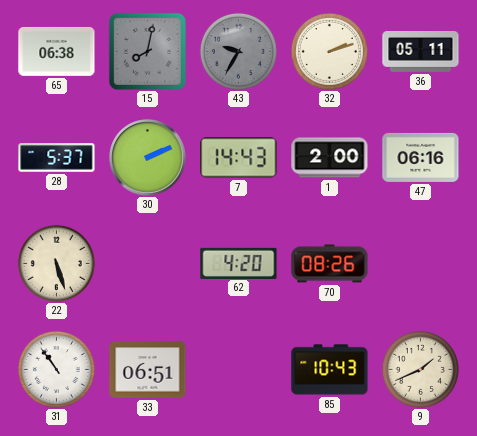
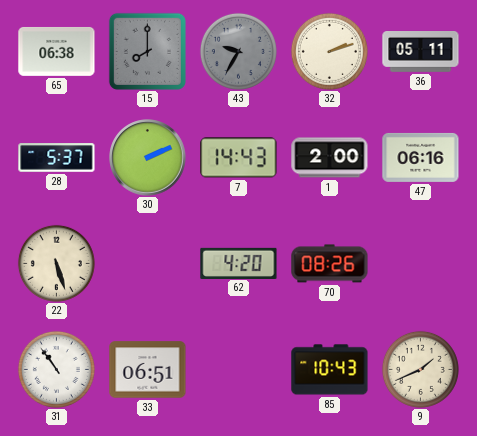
15: 8:02 -> 8:00 (147, 51)
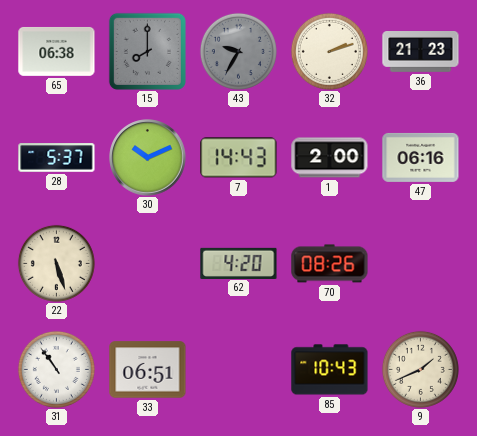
36: 05:11 -> 21:23 (421, 52)
30: 2:11 -> 10:11 (148, 158)
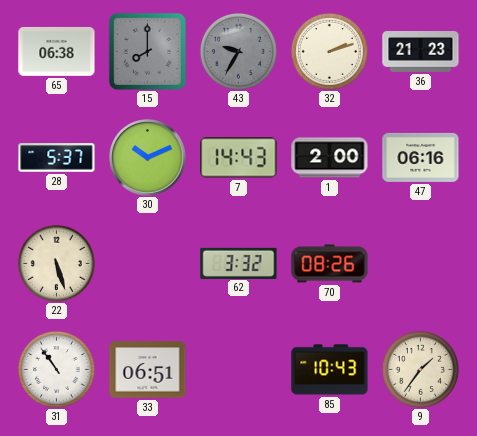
62: 4:20 -> 3:32 (239, 263)
9: 1:41 -> 1:36 (420, 369)
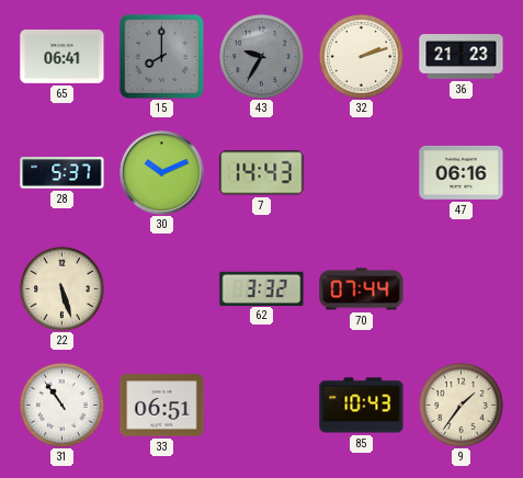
65: 06:38 -> 06:41 (62, 56)
1: 2:00 -> none (330, 158)
70: 08:26 -> 07:44 (362, 289)
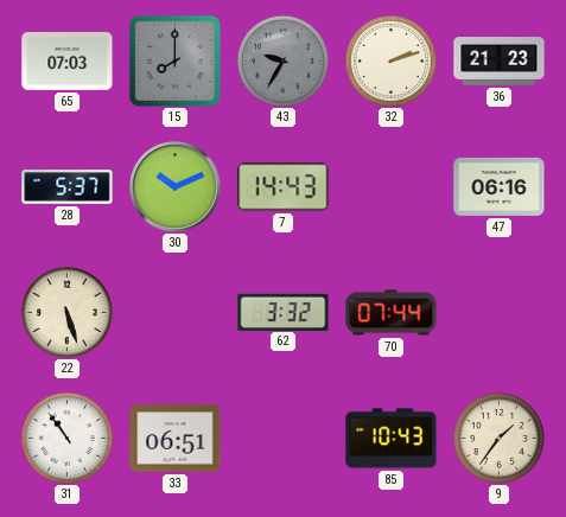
65: 06:41 -> 07:03 (68, 60)
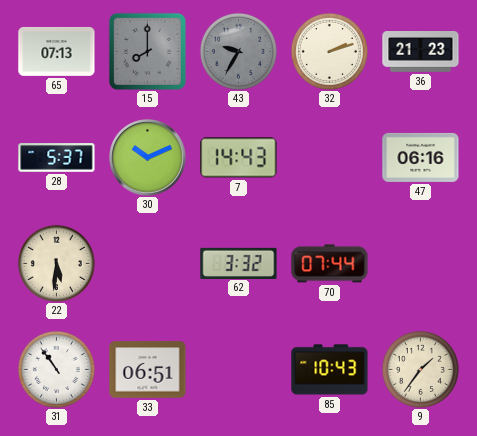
65: 07:03 -> 07:13 (57, 51)
22: 5:27 -> 5:31 (56, 263)
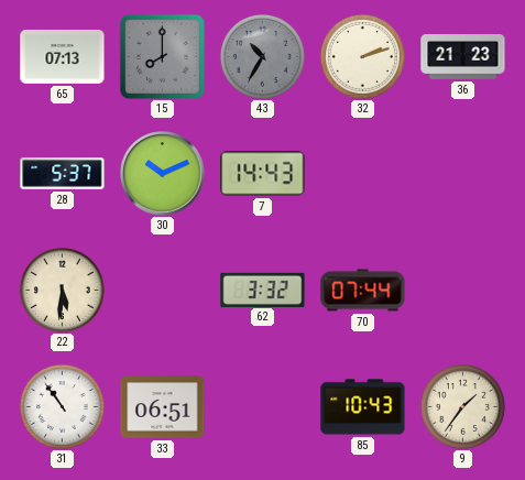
43: 9:35 -> 10:35 (262, 56)
47: 06:16 -> none (421, 157)
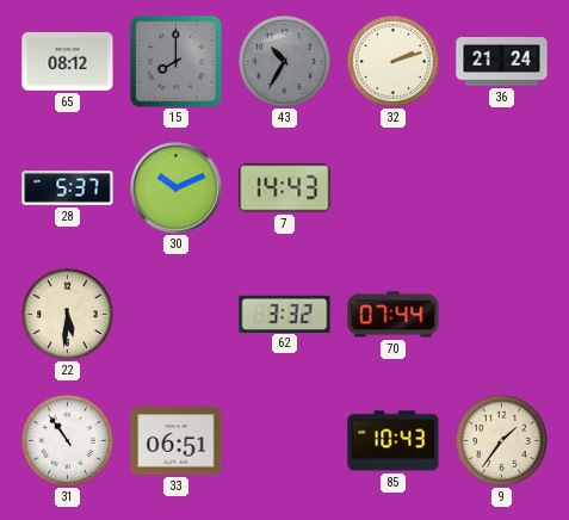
65: 07:13 -> 08:12 (68, 61)
36: 21:23 -> 21:24 (502, 62)
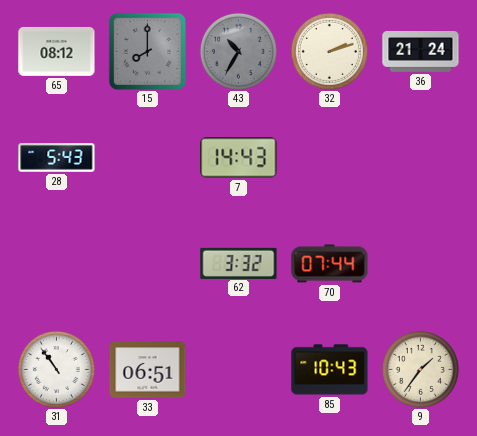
28: 5:37 -> 5:43 (57, 158)
30: 10:11 -> none (177, 188)
22: 5:31 -> none (67, 314)
